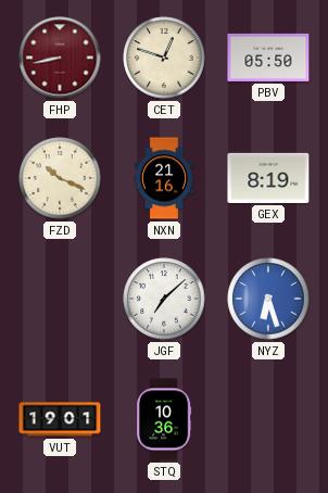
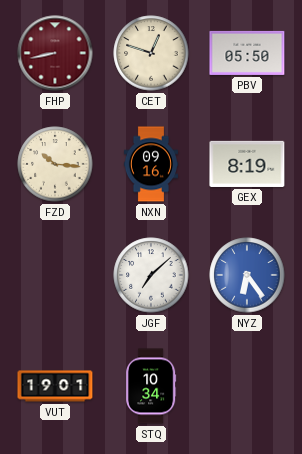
FZD: 10:19 -> 10:16 (55, 164)
NXN: 21:16 -> 09:16 (151, 164)
NYZ: 6:27 -> 6:24 (247, 275)
STQ: 10:36 -> 10:34 (152, 386)
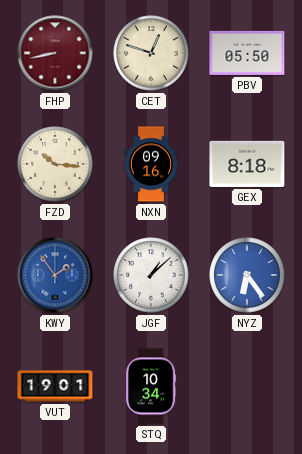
GEX: 8:19 -> 8:18 (247, 164)
KWY: none -> 1:54 (55, 275)
JGF: 7:08 -> 1:08 (151, 275)
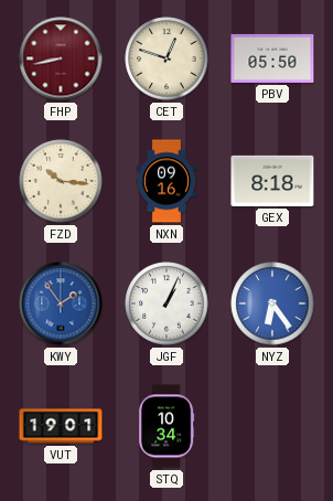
JGF: 1:08 -> 1:04 (166, 303)
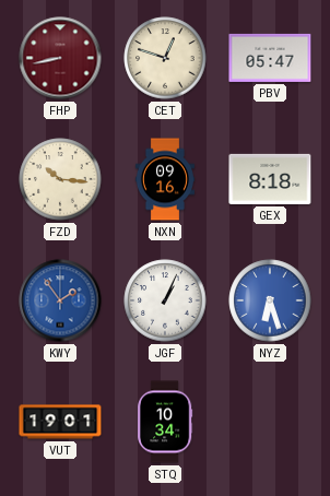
PBV: 05:50 -> 05:47 (270, 58)
NYZ: 6:24 -> 6:27 (270, 300)
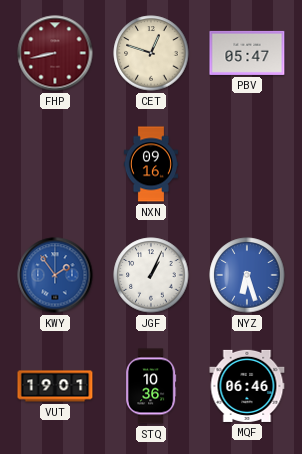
FZD: 10:16 -> none (60, 179)
GEX: 8:18 -> none (270, 179)
STQ: 10:34 -> 10:36 (152, 386)
MQF: none -> 06:46 (247, 386)
